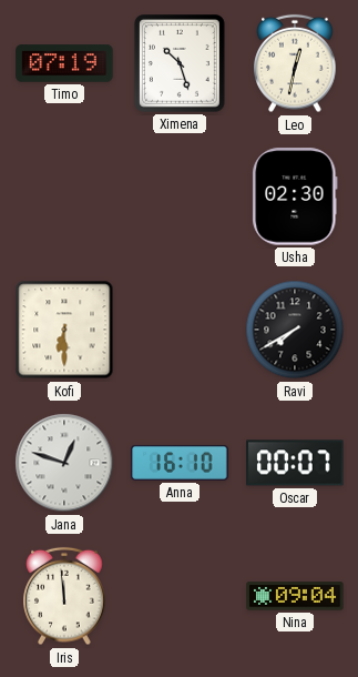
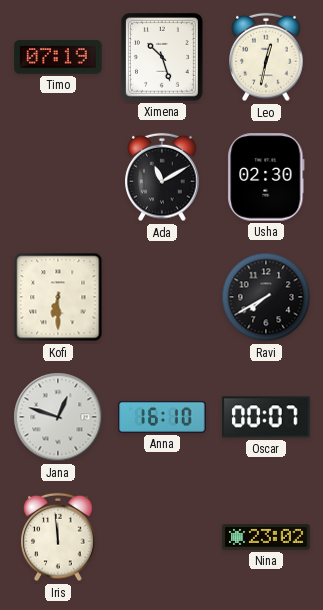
Ada: none -> 11:10 (162, 177)
Nina: 09:04 -> 23:02 (266, 537)
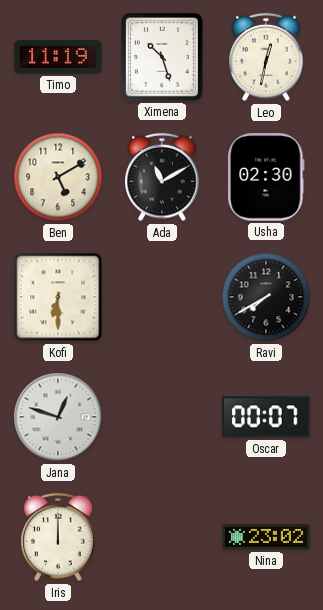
Timo: 07:19 -> 11:19 (58, 57)
Ben: none -> 5:10 (58, 177)
Anna: 16:10 -> none (162, 417)
Iris: 11:59 -> 12:00 (58, 537)
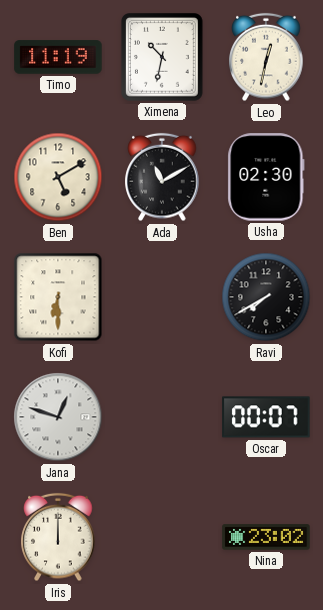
Ximena: 10:27 -> 10:32 (162, 58)
